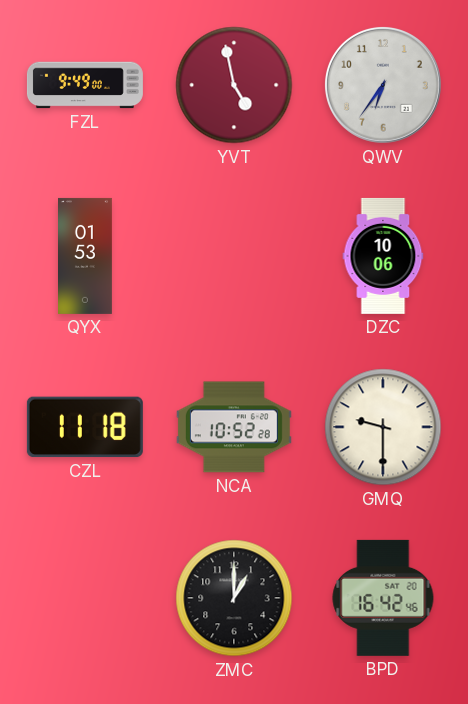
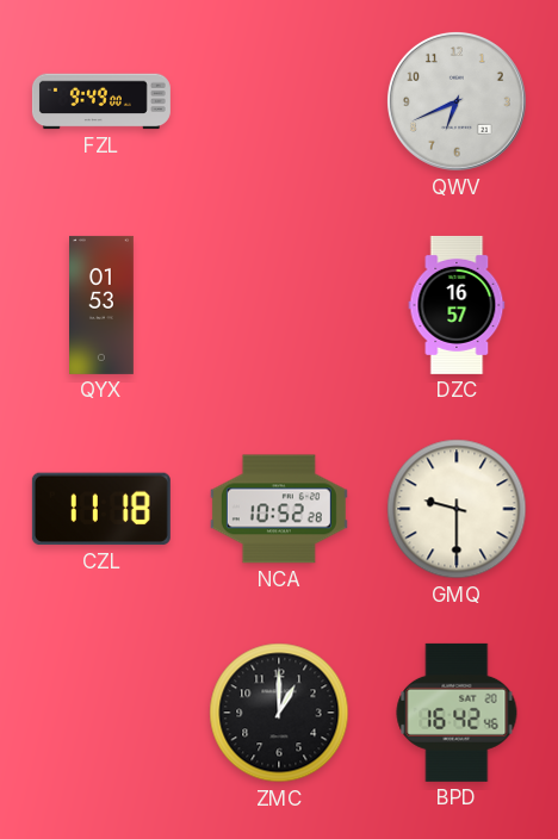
YVT: 4:58 -> none (234, 85)
QWV: 6:36 -> 6:41 (458, 102)
DZC: 10:06 -> 16:57 (457, 305)
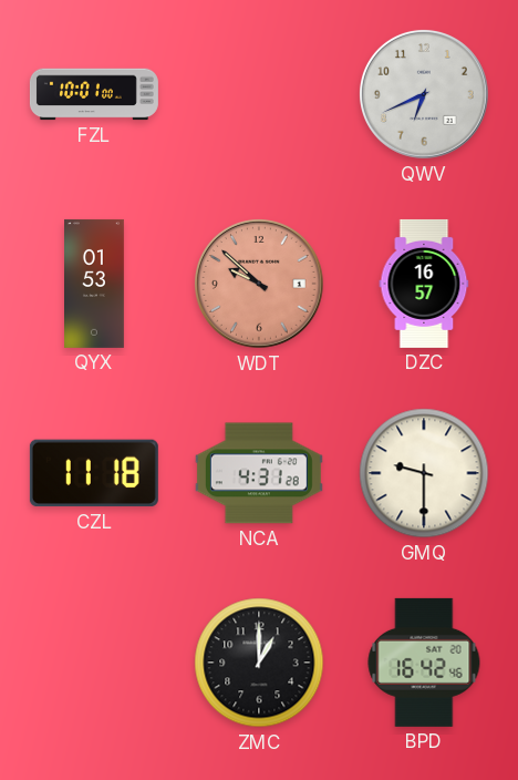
FZL: 9:49 -> 10:01 (94, 94)
WDT: none -> 9:52 (260, 285)
NCA: 10:52 -> 4:31 (259, 473)
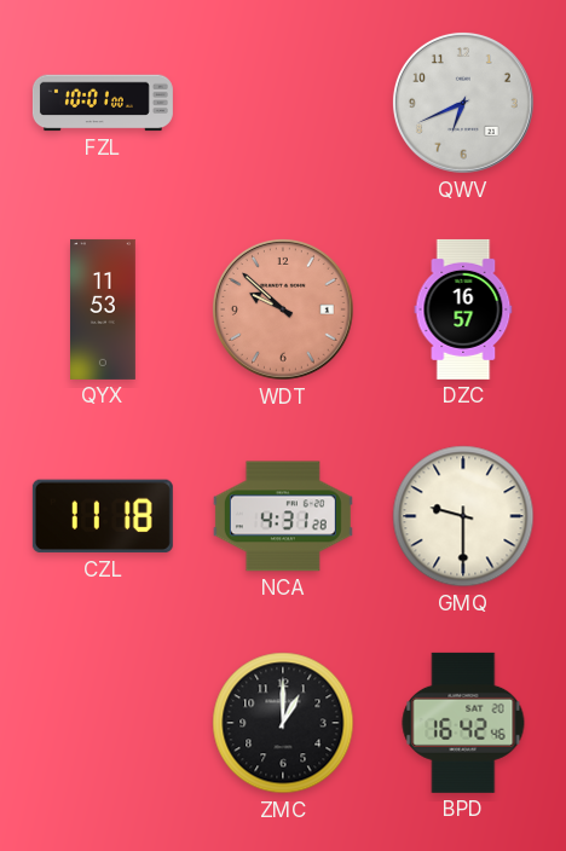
QYX: 01:53 -> 11:53 (104, 309)
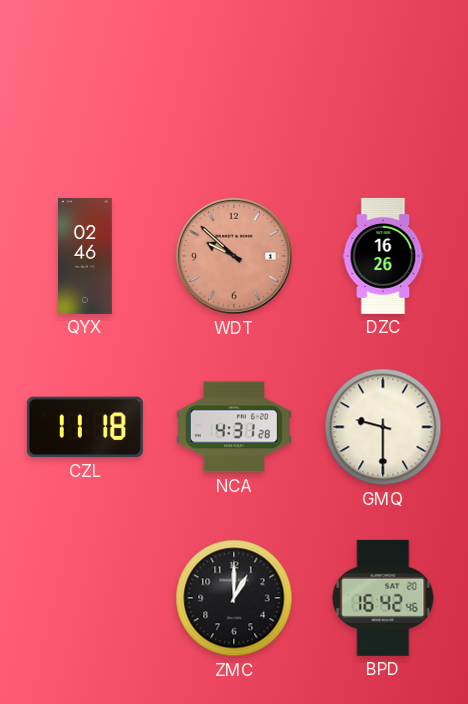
FZL: 10:01 -> none (103, 103)
QWV: 6:41 -> none (464, 104)
QYX: 11:53 -> 02:46 (86, 256)
DZC: 16:57 -> 16:26 (383, 256)
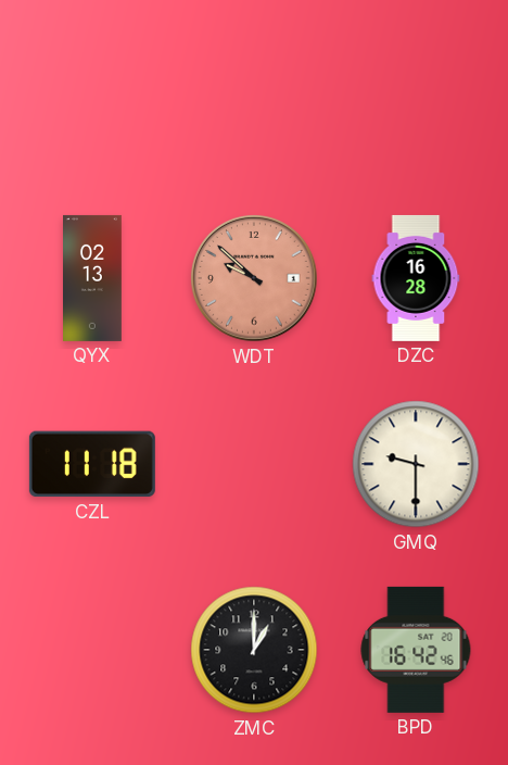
QYX: 02:46 -> 02:13 (93, 278)
DZC: 16:26 -> 16:28 (416, 278)
NCA: 4:31 -> none (234, 427)
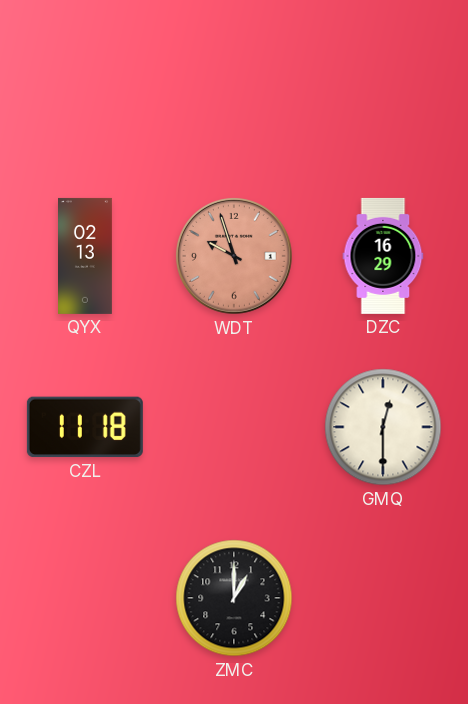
WDT: 9:52 -> 9:57 (235, 257)
DZC: 16:28 -> 16:29 (383, 256)
GMQ: 9:30 -> 12:30 (383, 427)
BPD: 16:42 -> none (416, 650)
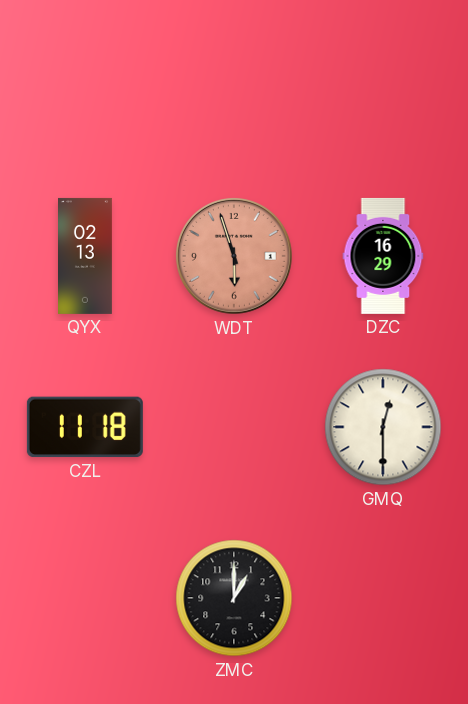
WDT: 9:57 -> 5:57 (235, 257)
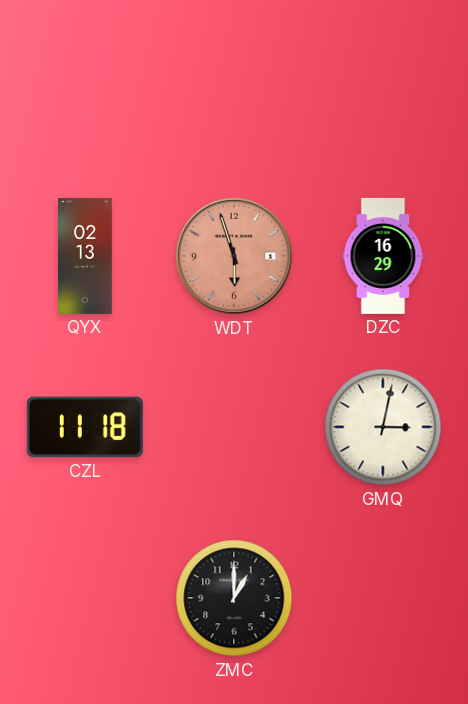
GMQ: 12:30 -> 3:02 (383, 427)
